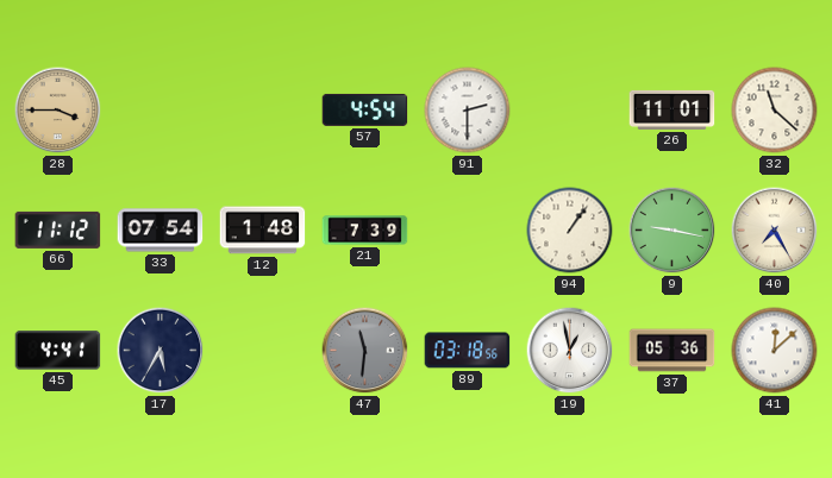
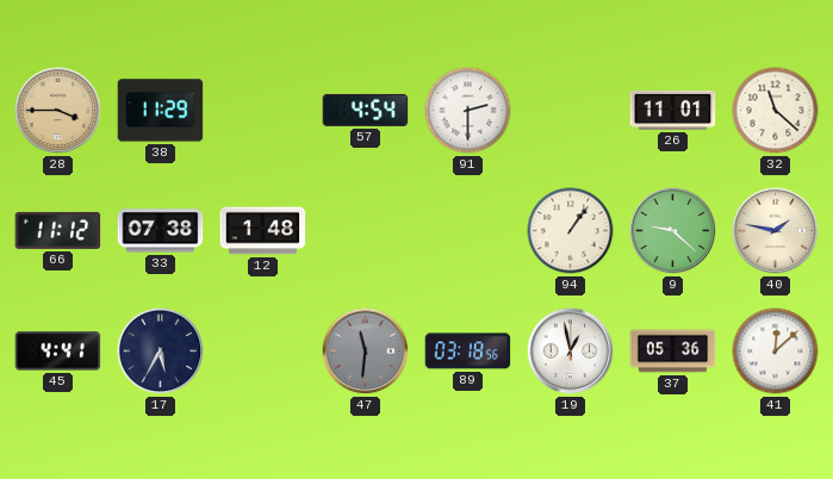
38: none -> 11:29 (161, 111)
33: 07:54 -> 07:38 (161, 231)
21: 7:39 -> none (365, 231)
9: 9:17 -> 9:22 (673, 231)
40: 7:25 -> 1:47 (776, 231)
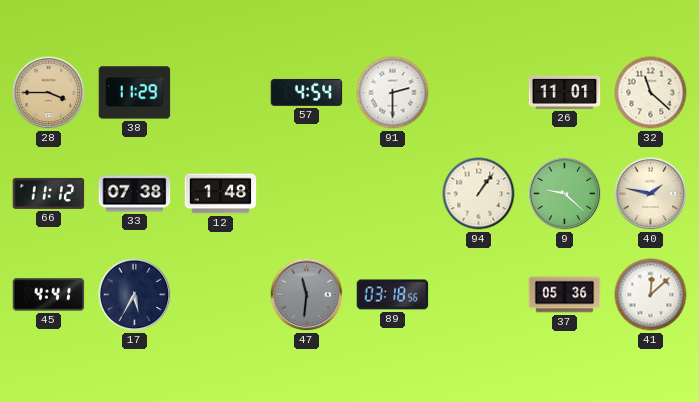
19: 12:58 -> none (571, 352)
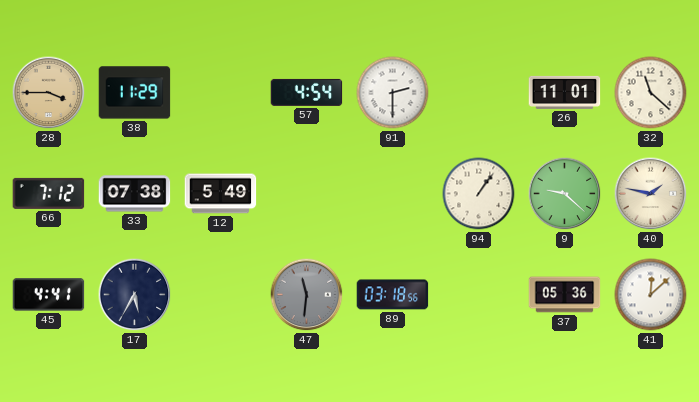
66: 11:12 -> 7:12 (49, 193)
12: 1:48 -> 5:49 (221, 194)
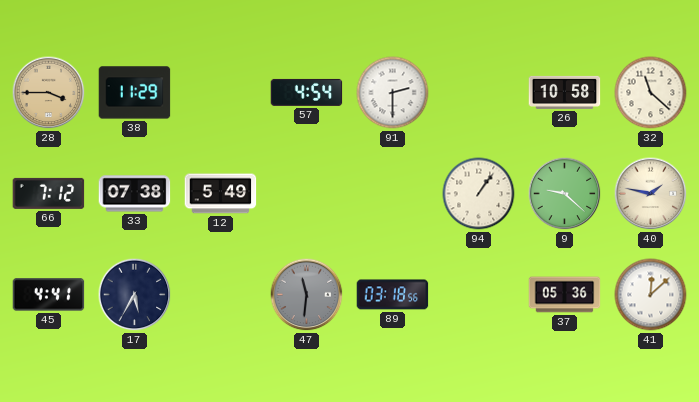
26: 11:01 -> 10:58 (565, 92)
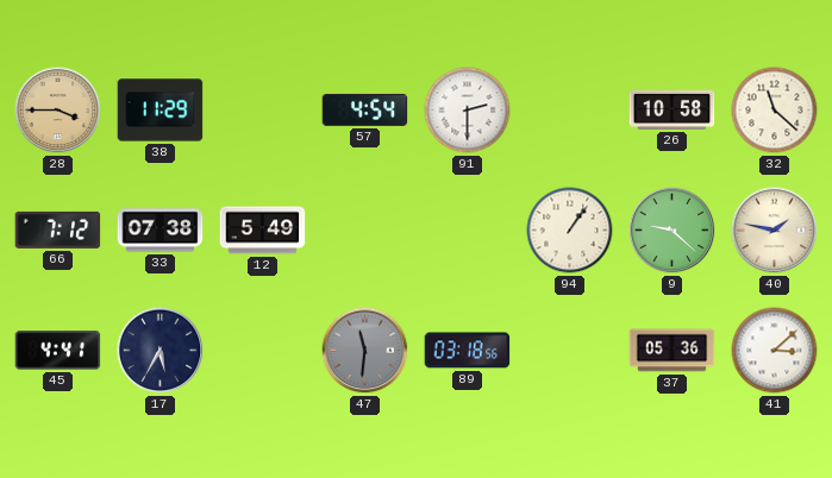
41: 12:08 -> 3:08 (775, 351)
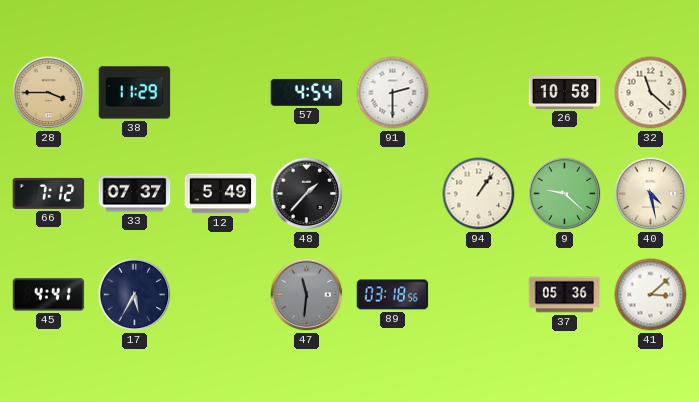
33: 07:38 -> 07:37 (135, 194)
48: none -> 1:37 (307, 194)
40: 1:47 -> 4:28 (651, 194)
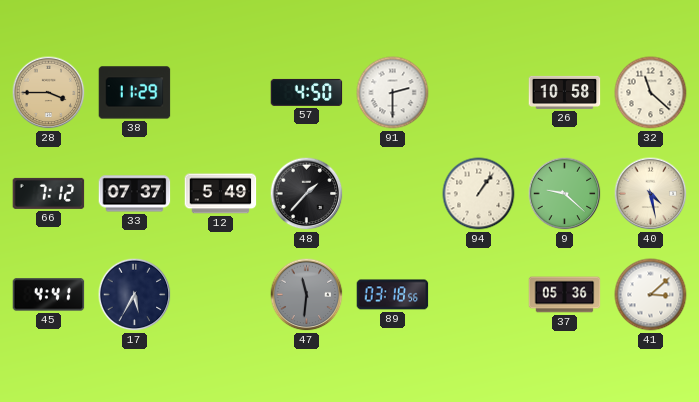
57: 4:54 -> 4:50 (307, 92)
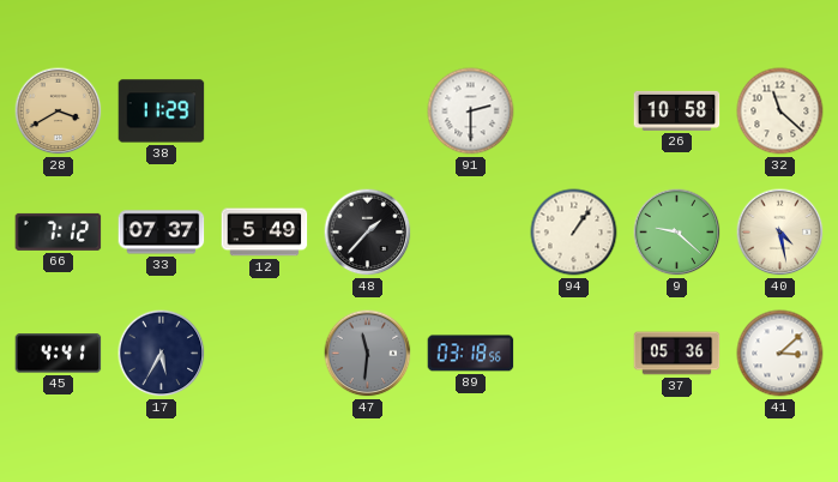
28: 3:45 -> 3:40 (59, 112)
57: 4:50 -> none (307, 92)
